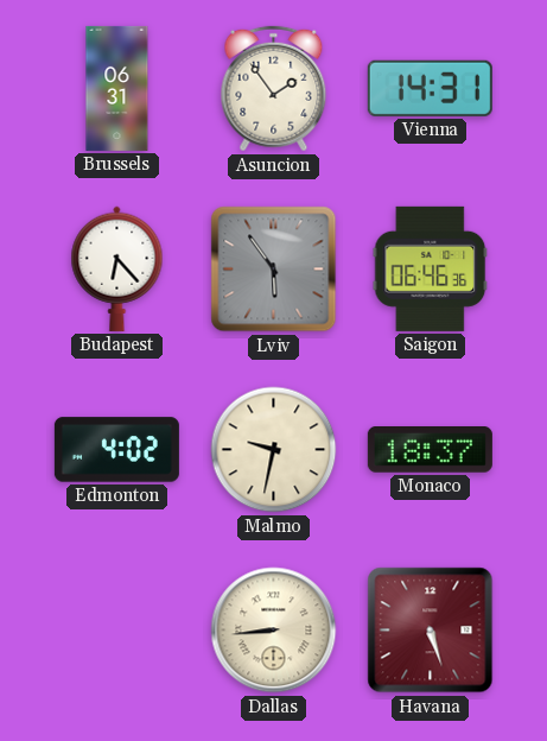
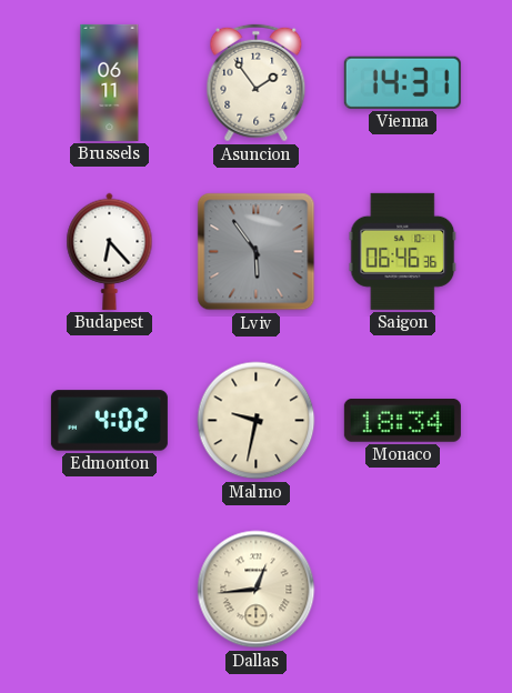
Brussels: 06:31 -> 06:11 (110, 82)
Monaco: 18:37 -> 18:34 (402, 421)
Dallas: 8:44 -> 12:44 (257, 590)
Havana: 5:27 -> none (431, 631)
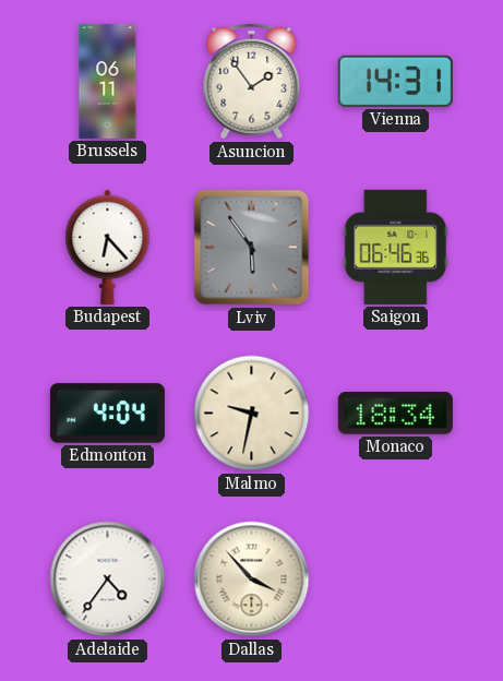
Edmonton: 4:02 -> 4:04 (107, 414)
Adelaide: none -> 4:36 (108, 580)
Dallas: 12:44 -> 3:53 (252, 580)
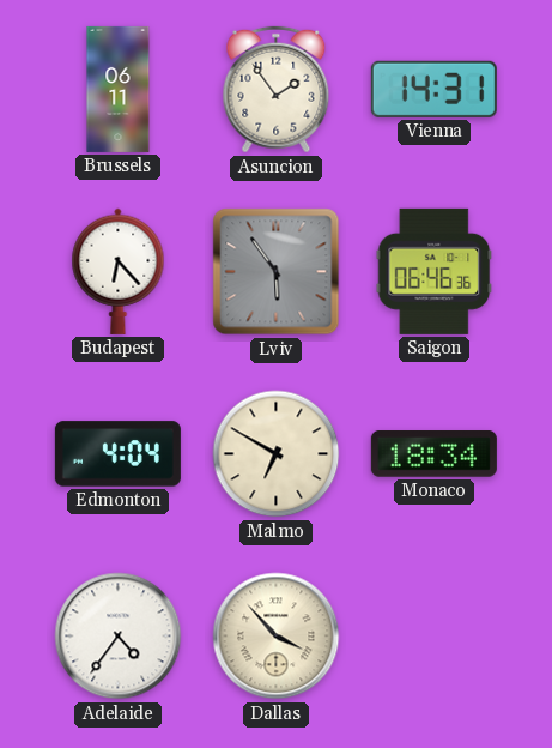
Malmo: 9:32 -> 6:50 (277, 454)
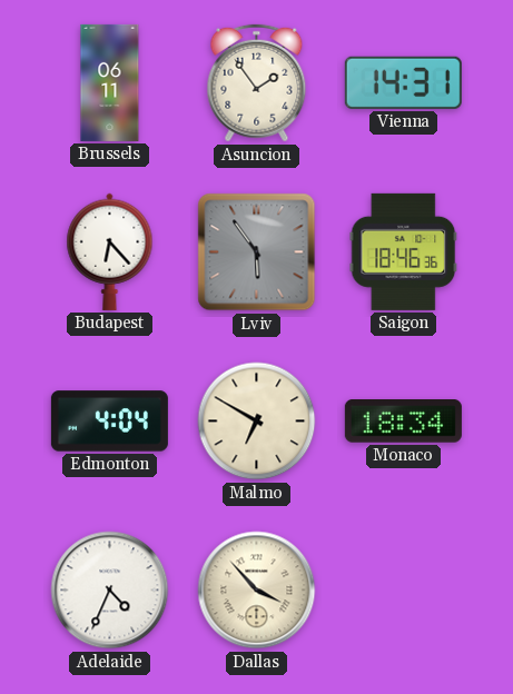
Saigon: 06:46 -> 18:46 (404, 251)
Adelaide: 4:36 -> 4:34 (110, 591)
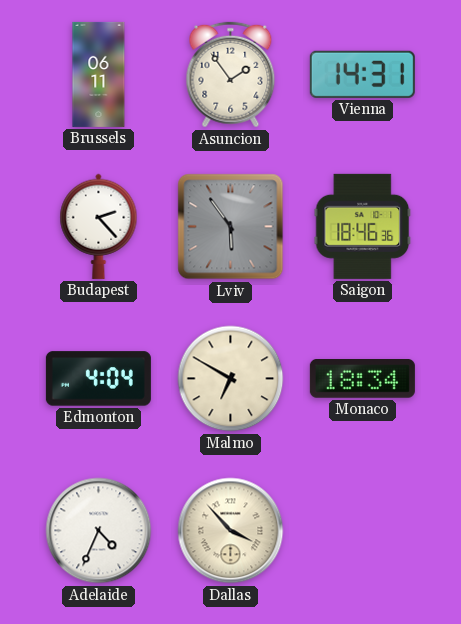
Budapest: 6:23 -> 2:23 (99, 226)
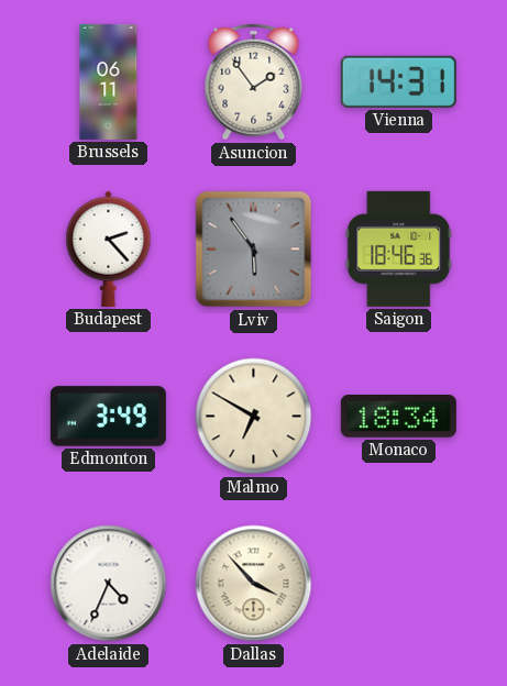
Edmonton: 4:04 -> 3:49 (108, 417)
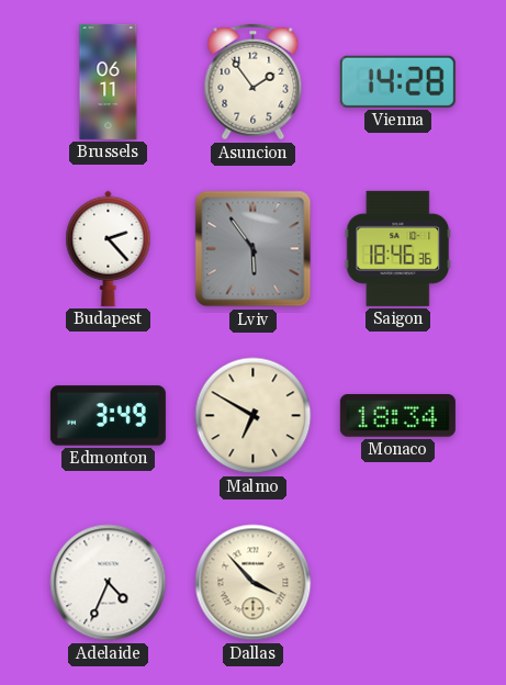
Vienna: 14:31 -> 14:28 (397, 81)
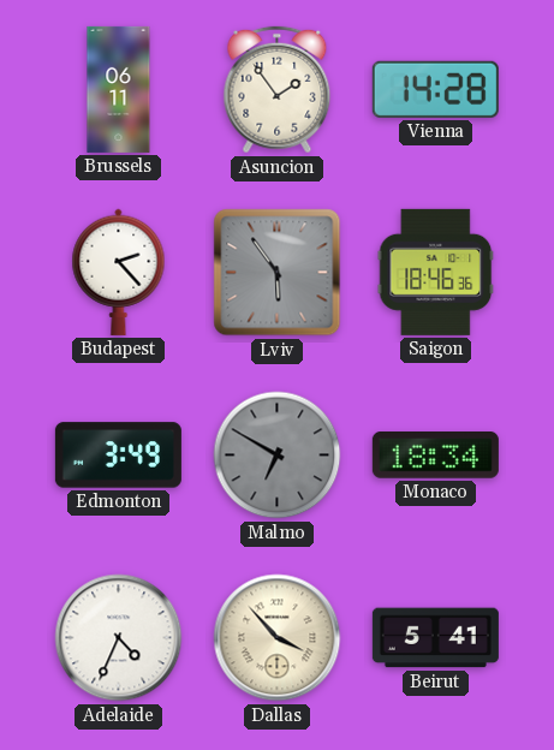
Malmo dial: cream -> grey (278, 456)
Beirut: none -> 5:41 (435, 638)
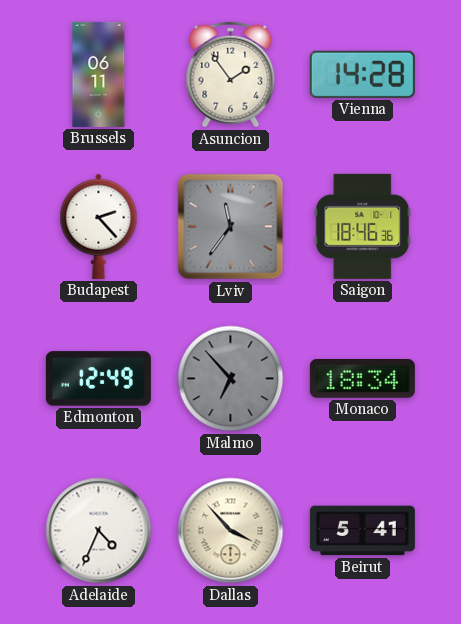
Lviv: 5:54 -> 11:36 (231, 227)
Edmonton: 3:49 -> 12:49 (98, 379)
Malmo: 6:50 -> 6:53 (231, 379)
